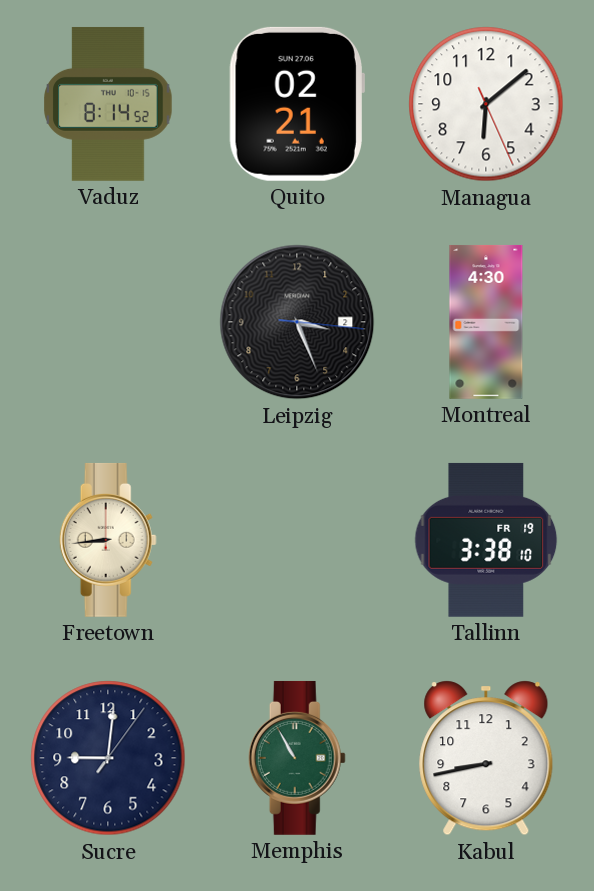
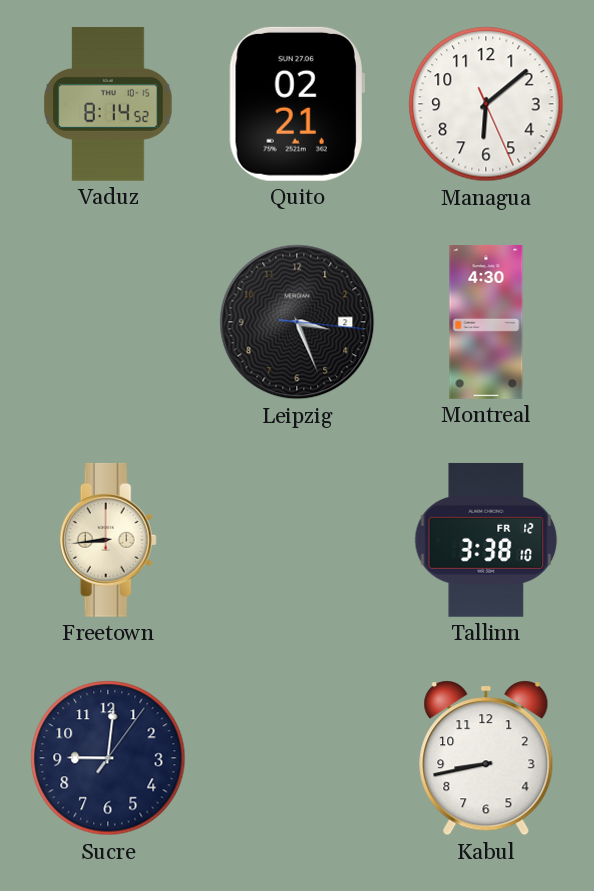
Tallinn date: FR 19 -> FR 12 (486, 540)
Memphis: 10:55 -> none (297, 758)
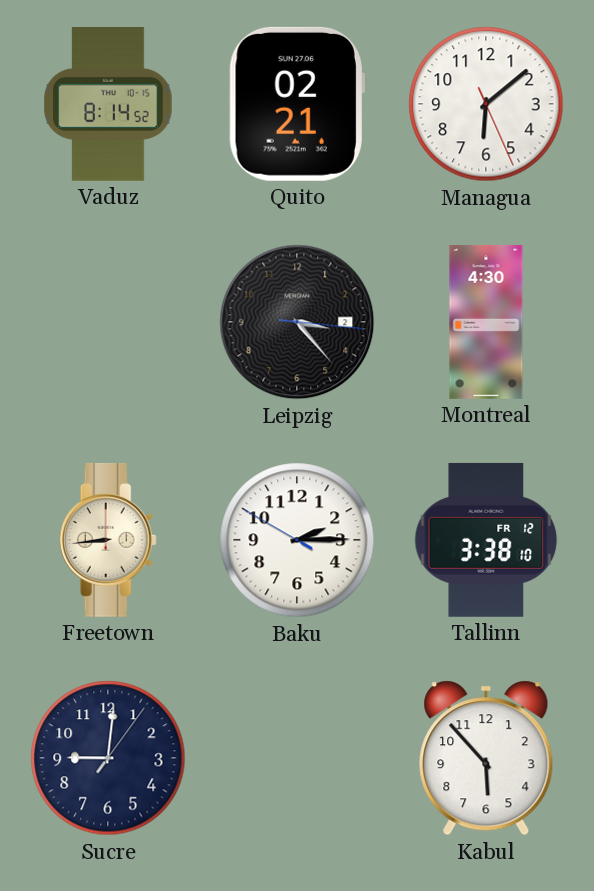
Leipzig: 3:26 -> 3:23 (297, 322)
Baku: none -> 2:14 (297, 540)
Kabul: 8:43 -> 5:53 (486, 758)
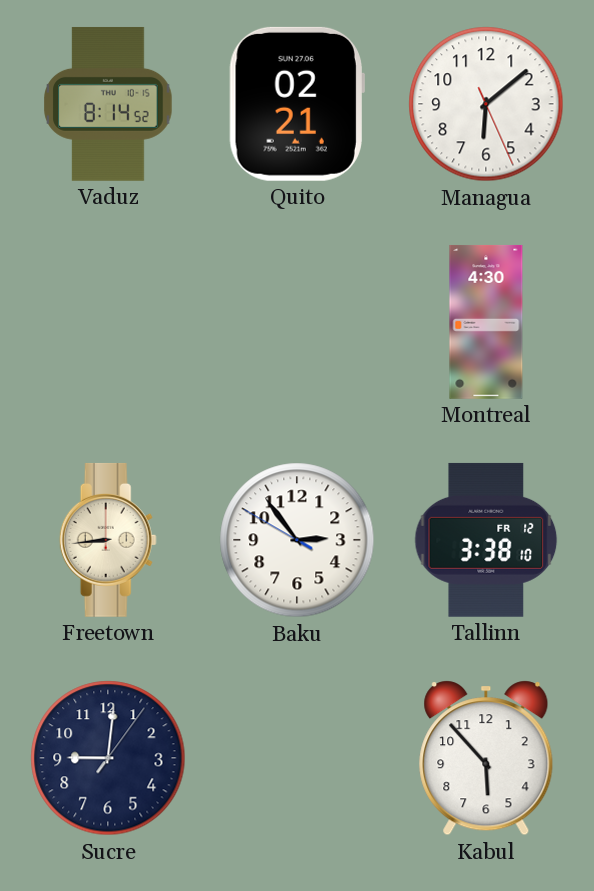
Leipzig: 3:23 -> none (297, 322)
Baku: 2:14 -> 2:53 (297, 540)
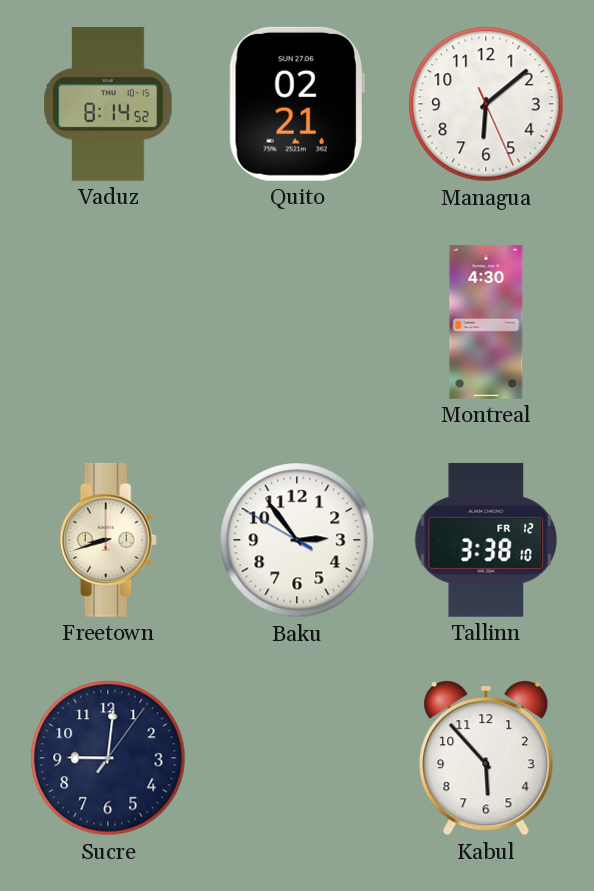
Freetown: 8:44 -> 8:42 (108, 540)
